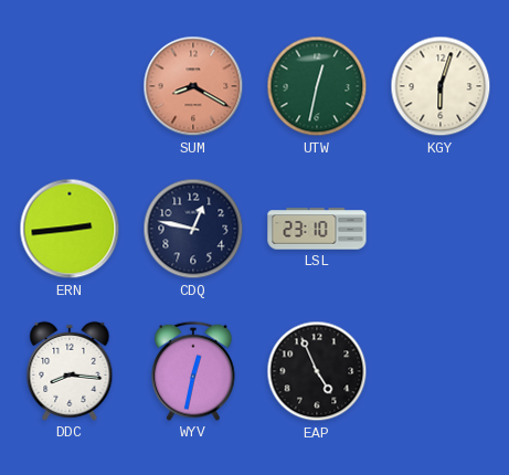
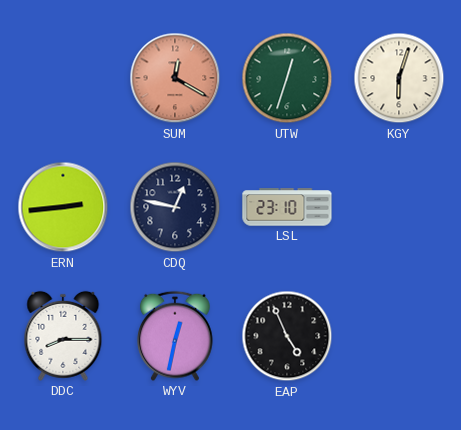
SUM: 8:20 -> 12:20 (175, 78)
UTW: 12:32 -> 12:33 (287, 78)
DDC: 8:16 -> 8:15 (63, 336)
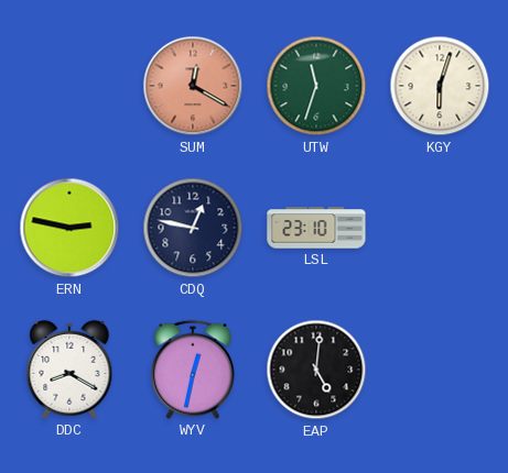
UTW: 12:33 -> 11:33 (316, 86)
ERN: 2:44 -> 2:47 (69, 228)
DDC: 8:15 -> 8:20 (69, 370)
EAP: 4:56 -> 5:01 (316, 370)
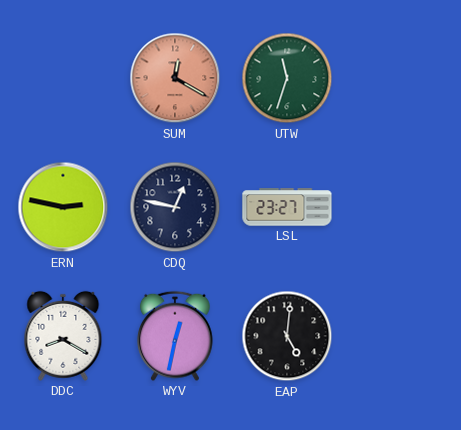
KGY: 6:03 -> none (440, 86)
LSL: 23:10 -> 23:27 (287, 207)
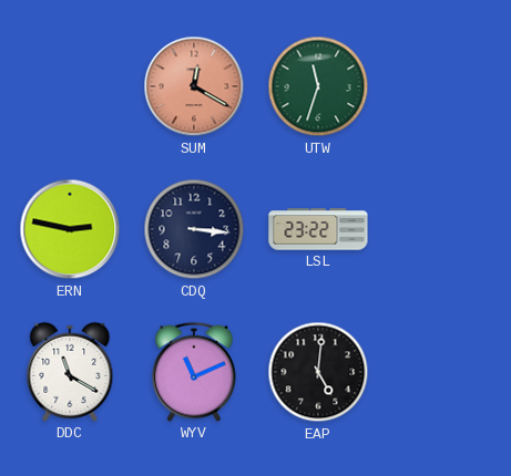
CDQ: 12:47 -> 3:16 (194, 229)
LSL: 23:27 -> 23:22 (318, 229)
DDC: 8:20 -> 11:20 (70, 372)
WYV: 12:32 -> 11:11 (195, 372)
